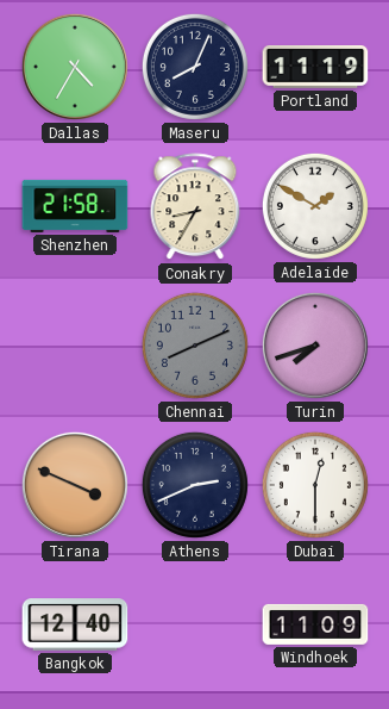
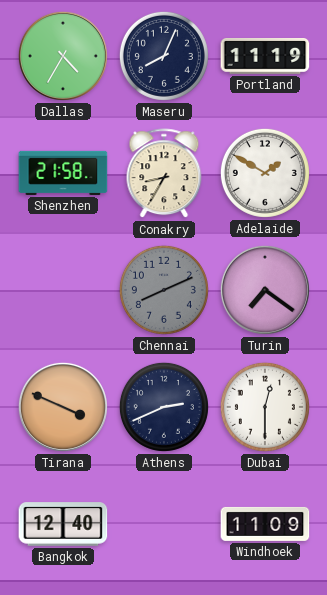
Turin: 7:42 -> 7:21 (265, 290)
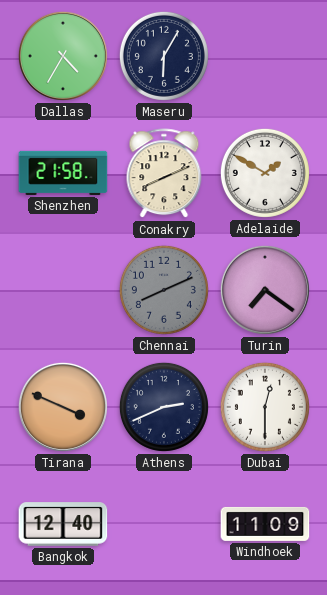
Maseru: 8:04 -> 6:05 (164, 56)
Portland: 11:19 -> none (265, 57)
Conakry: 8:35 -> 8:11 (164, 174)
